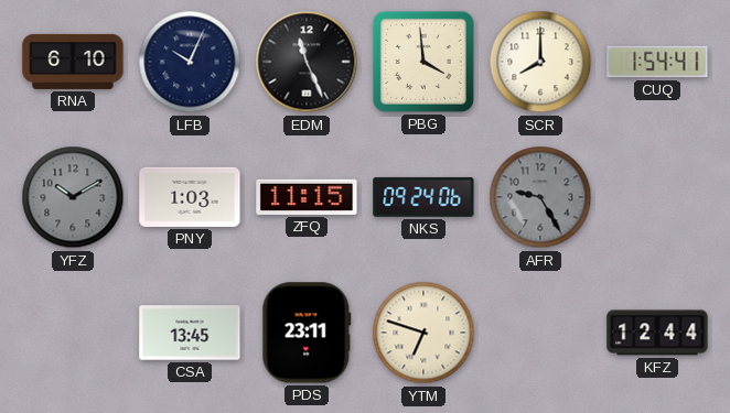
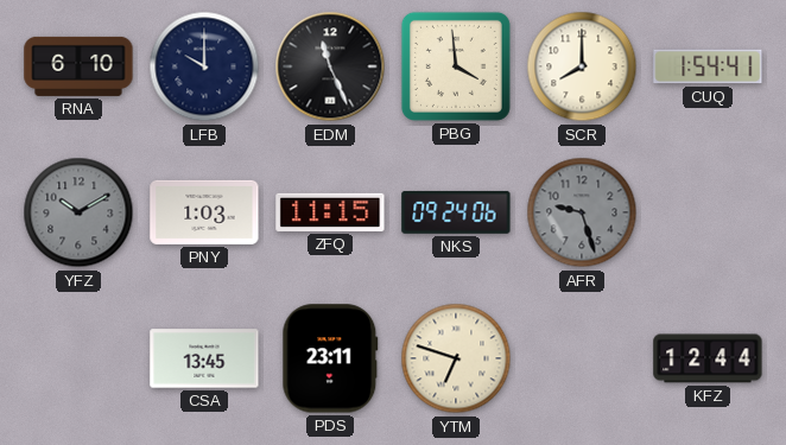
LFB: 10:04 -> 10:00 (204, 66)
AFR: 9:25 -> 9:27 (582, 212)
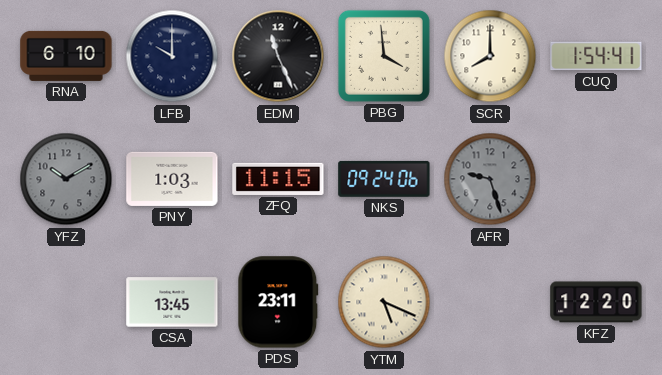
YTM: 6:48 -> 5:19 (384, 302)
KFZ: 12:44 -> 12:20 (596, 302)
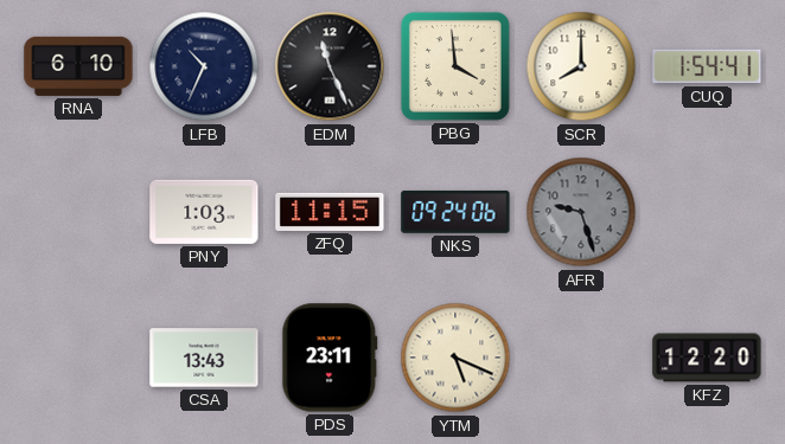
LFB: 10:00 -> 10:34 (204, 66)
YFZ: 10:10 -> none (66, 179)
CSA: 13:45 -> 13:43 (204, 358)
